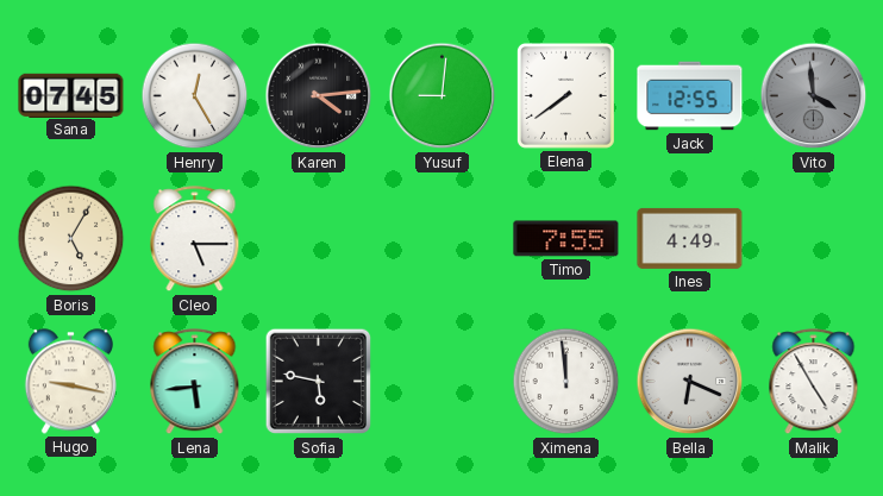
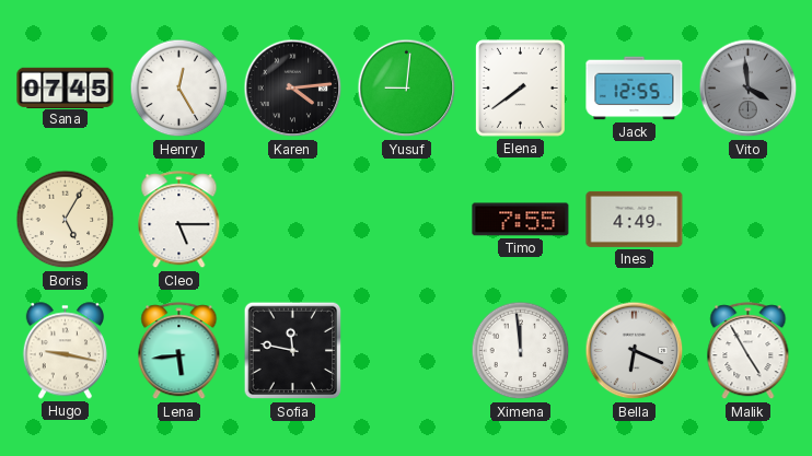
Sofia: 5:47 -> 11:47 (293, 351)
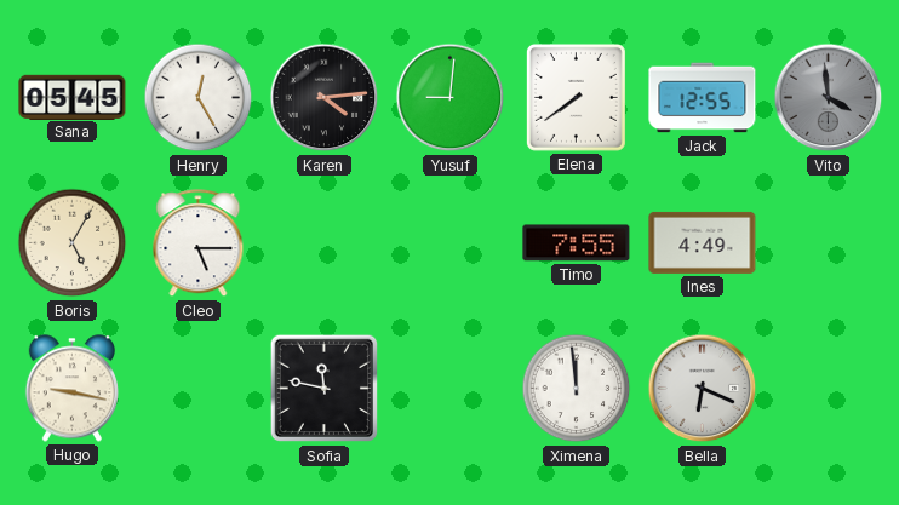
Sana: 07:45 -> 05:45 (73, 97)
Lena: 5:44 -> none (179, 351)
Malik: 4:55 -> none (749, 351)
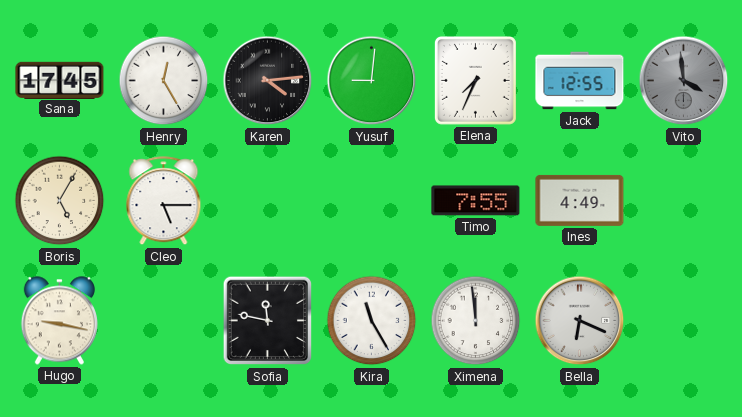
Sana: 05:45 -> 17:45 (60, 80)
Elena: 7:39 -> 7:34 (475, 80)
Kira: none -> 11:25 (372, 321)
